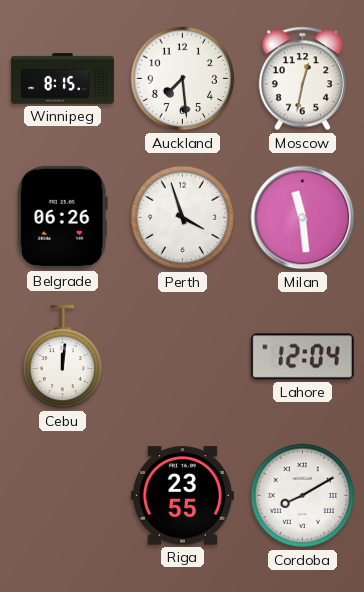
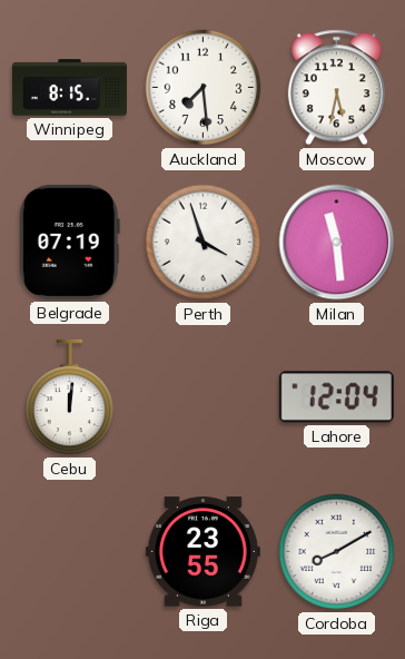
Moscow: 12:32 -> 5:32 (336, 88)
Belgrade: 06:26 -> 07:19 (69, 242)
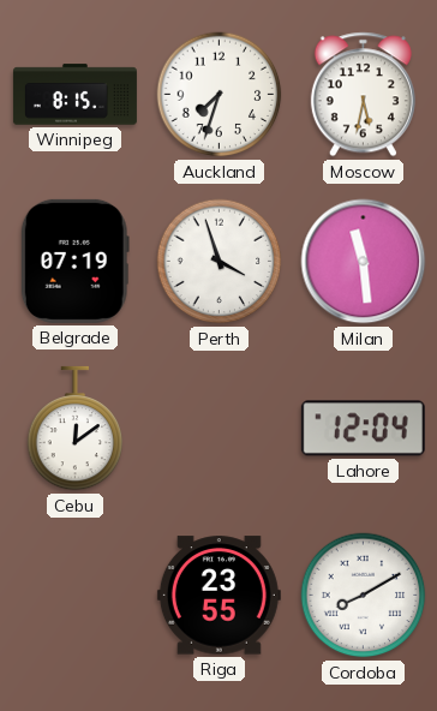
Auckland: 7:29 -> 7:33 (220, 95)
Cebu: 12:01 -> 12:09 (76, 429)
